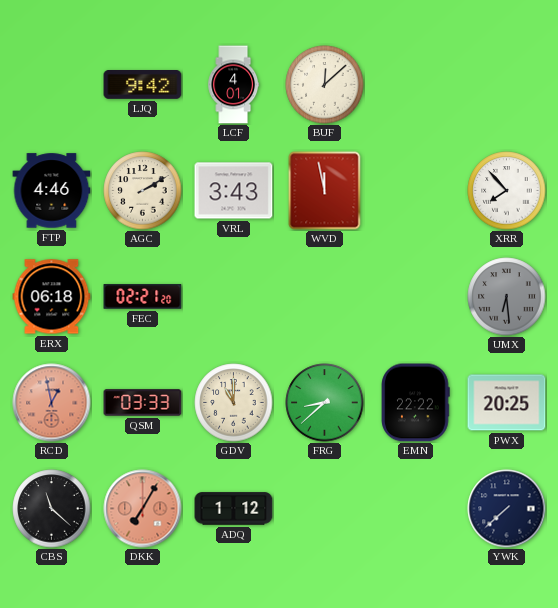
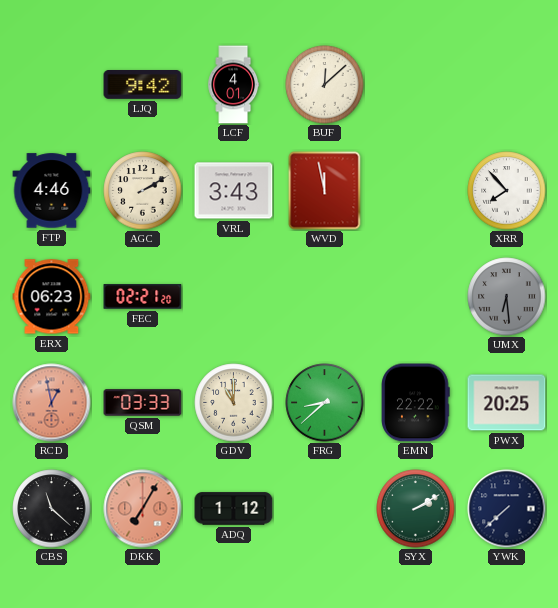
ERX: 06:18 -> 06:23 (52, 297)
SYX: none -> 2:10 (416, 509)
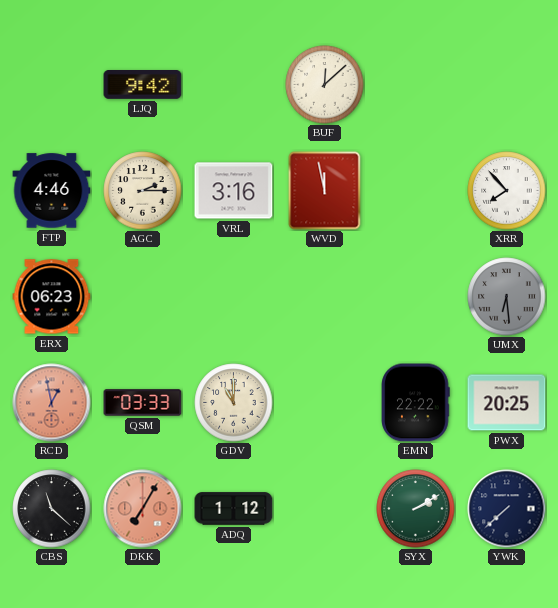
LCF: 4:01 -> none (233, 85)
AGC: 2:10 -> 2:15 (143, 191)
VRL: 3:43 -> 3:16 (234, 191)
FEC: 02:21 -> none (143, 297)
FRG: 8:38 -> none (325, 403)
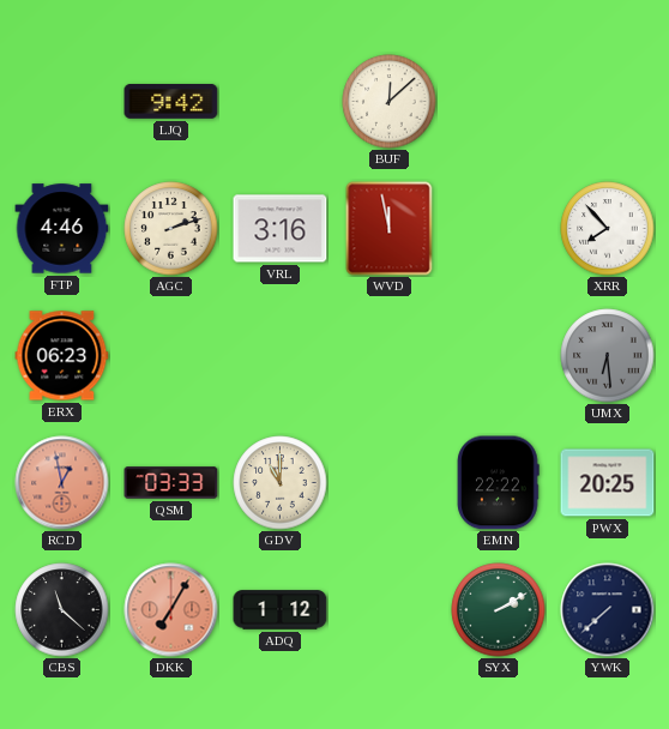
AGC: 2:15 -> 2:12 (171, 229)
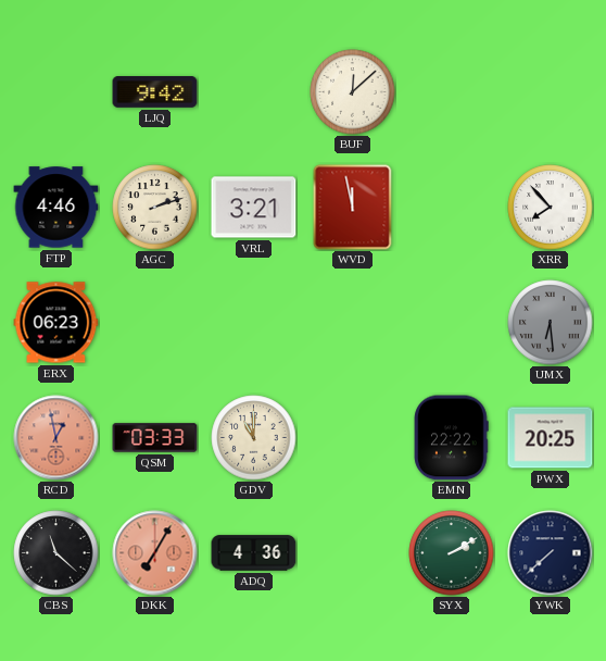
VRL: 3:16 -> 3:21 (254, 208)
ADQ: 1:12 -> 4:36 (254, 553)
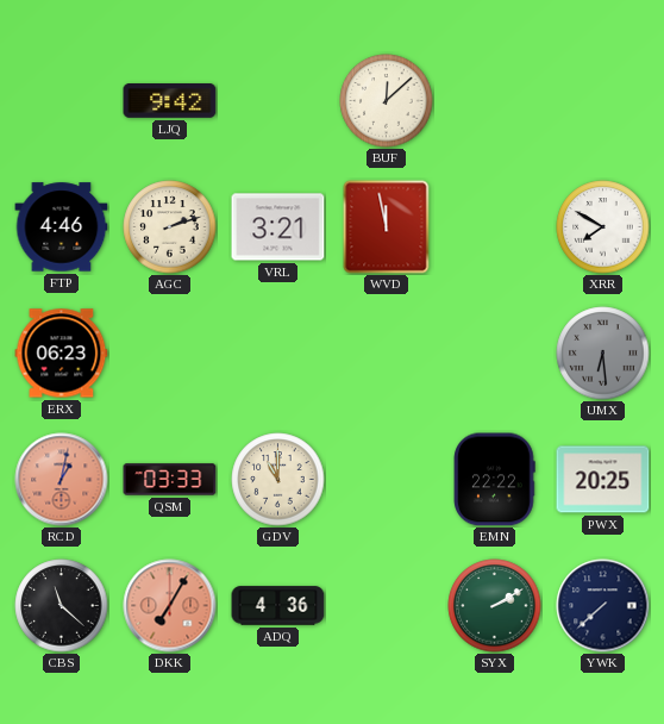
XRR: 7:53 -> 7:50 (603, 227)
RCD: 12:58 -> 1:02 (62, 480)
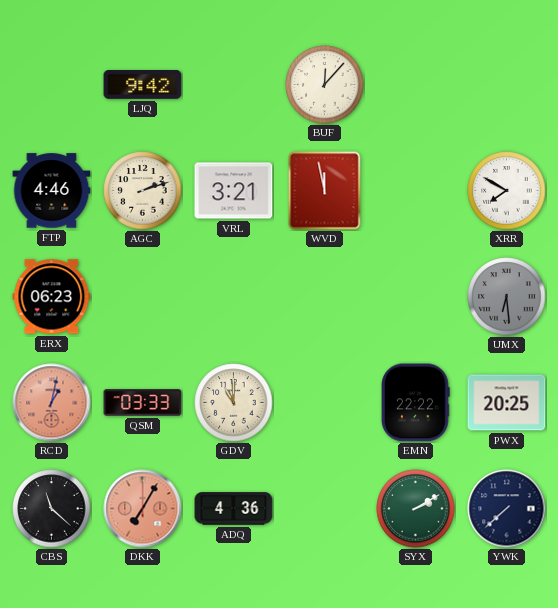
BUF: 12:08 -> 12:07 (325, 85)
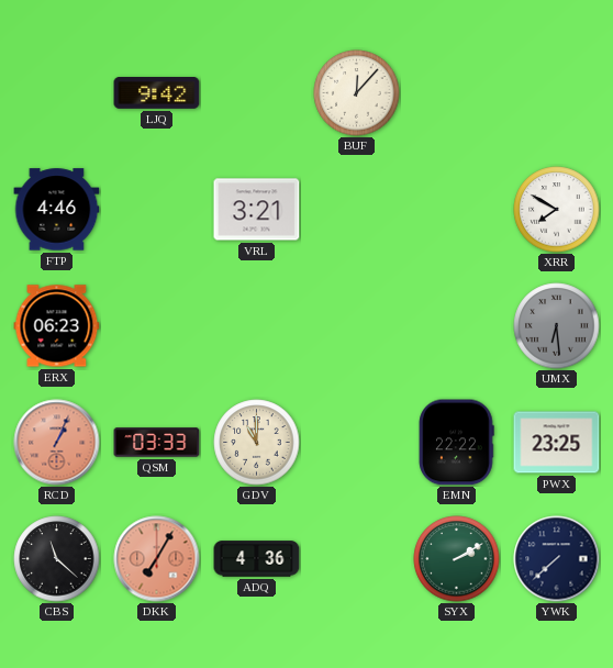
AGC: 2:12 -> none (143, 191)
WVD: 11:58 -> none (325, 191)
RCD: 1:02 -> 1:04 (57, 443)
PWX: 20:25 -> 23:25 (557, 443)
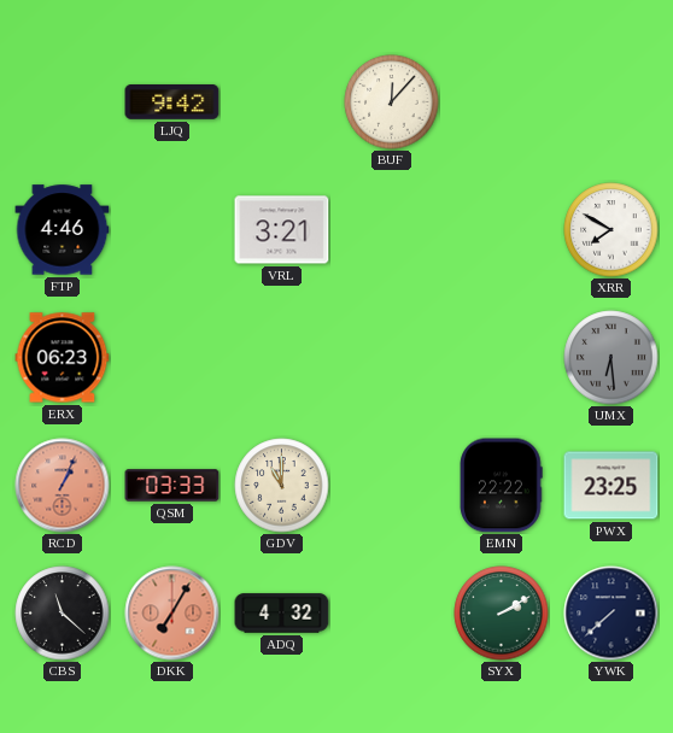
ADQ: 4:36 -> 4:32 (282, 614)
